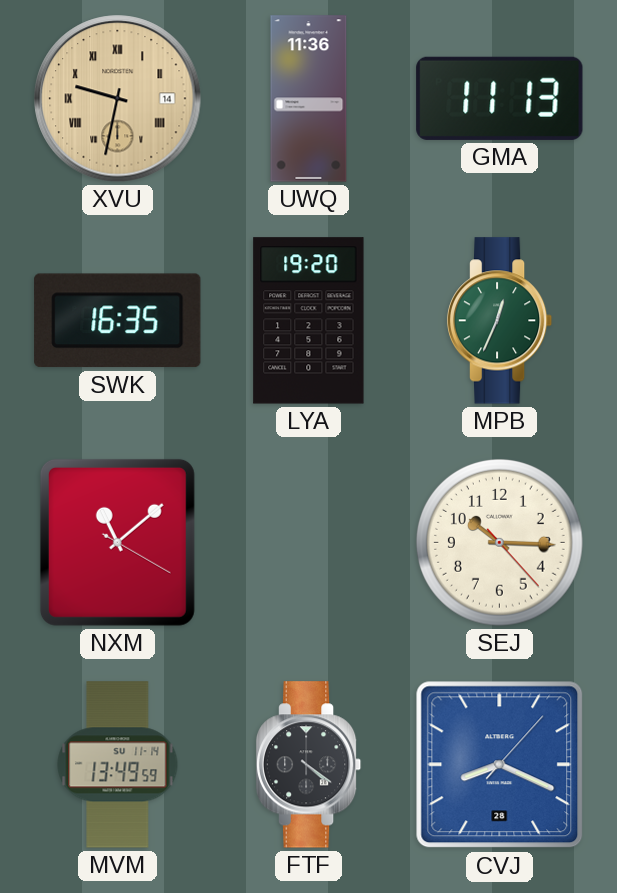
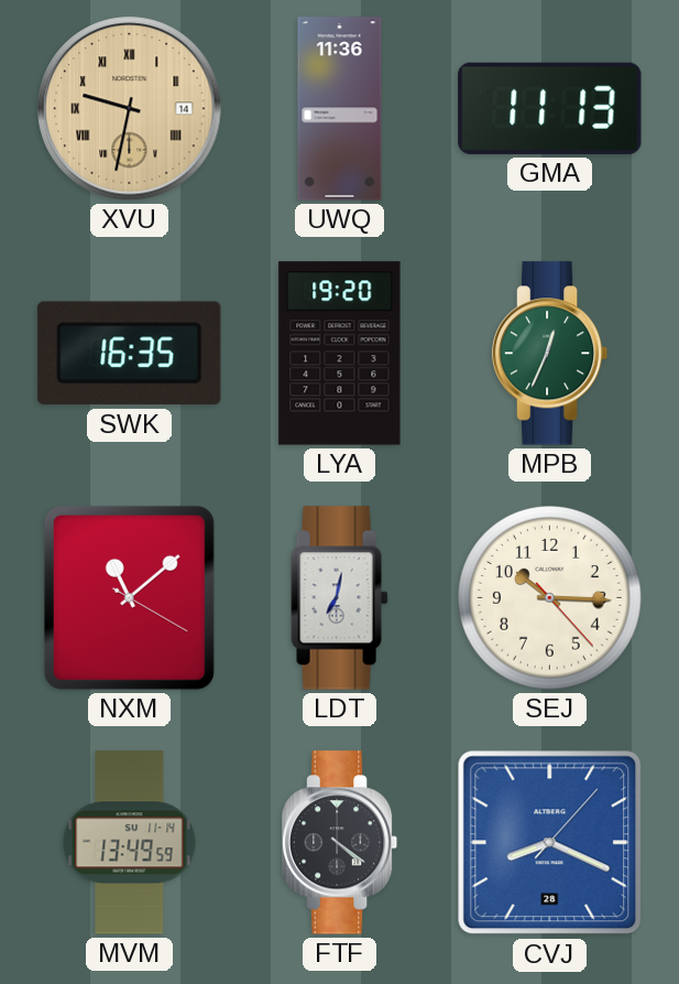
LDT: none -> 7:02 (340, 598)
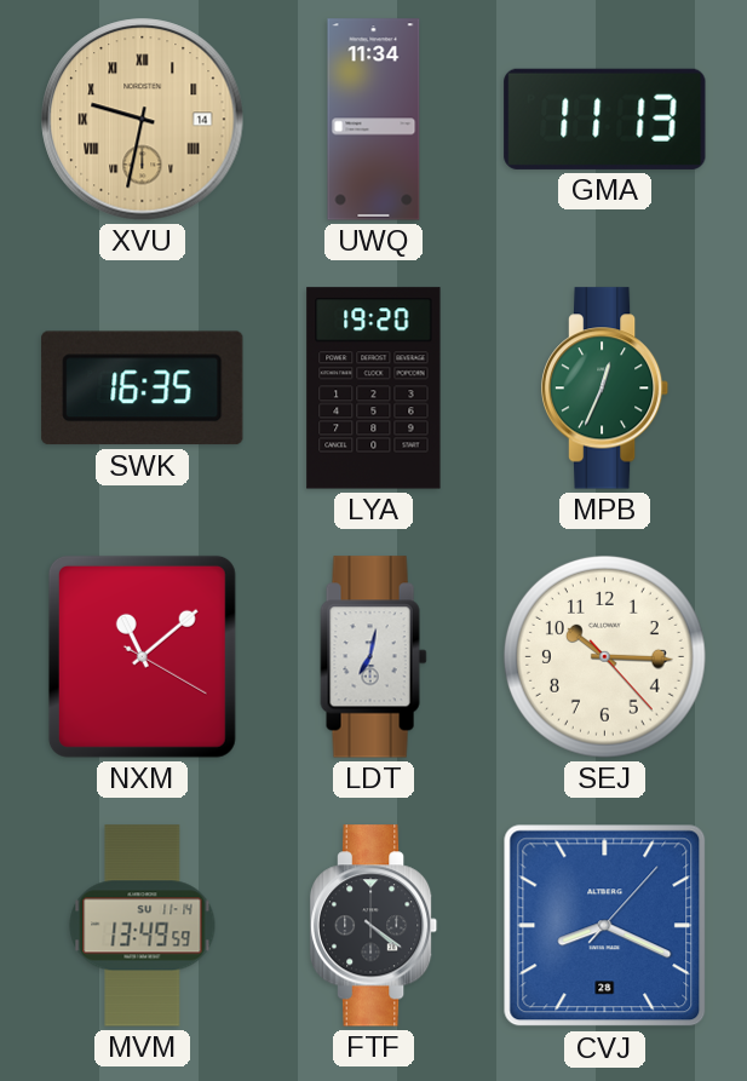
UWQ: 11:36 -> 11:34 (374, 120)
